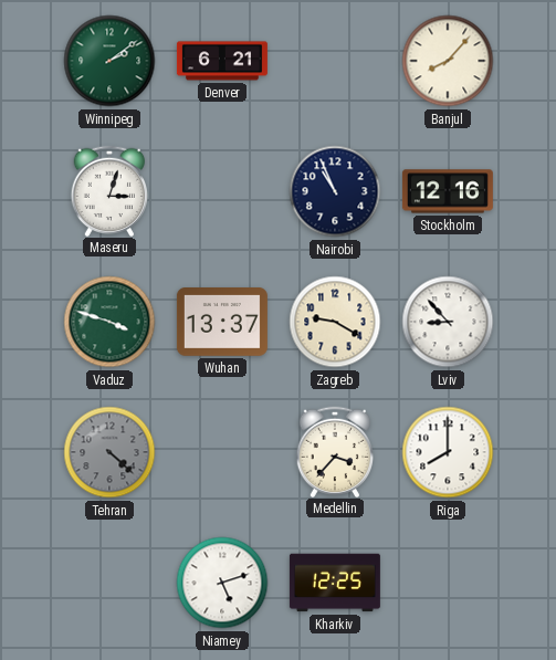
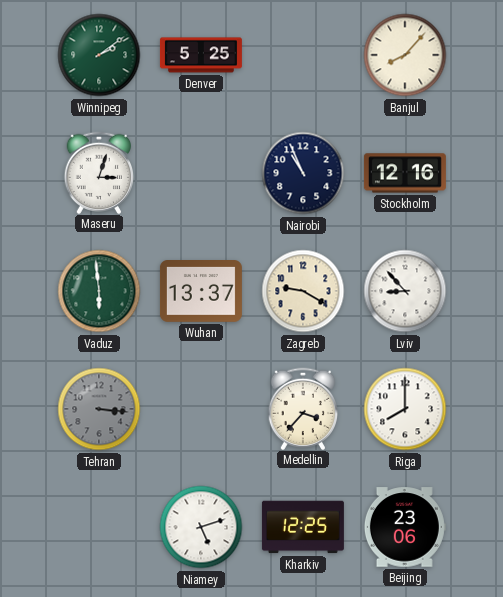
Denver: 6:21 -> 5:25 (201, 55)
Vaduz: 3:48 -> 5:59 (99, 291)
Tehran: 4:22 -> 3:16 (99, 409)
Beijing: none -> 23:06 (405, 527)
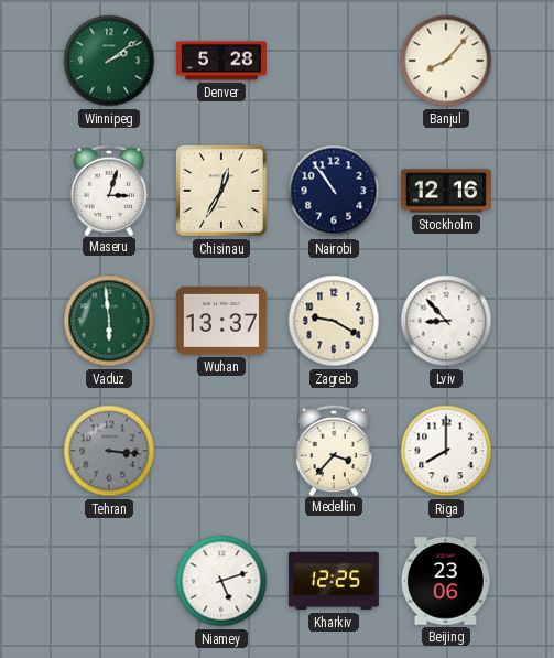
Denver: 5:25 -> 5:28 (221, 61)
Chisinau: none -> 12:35 (221, 191)
Nairobi: 10:56 -> 10:54 (334, 191)
